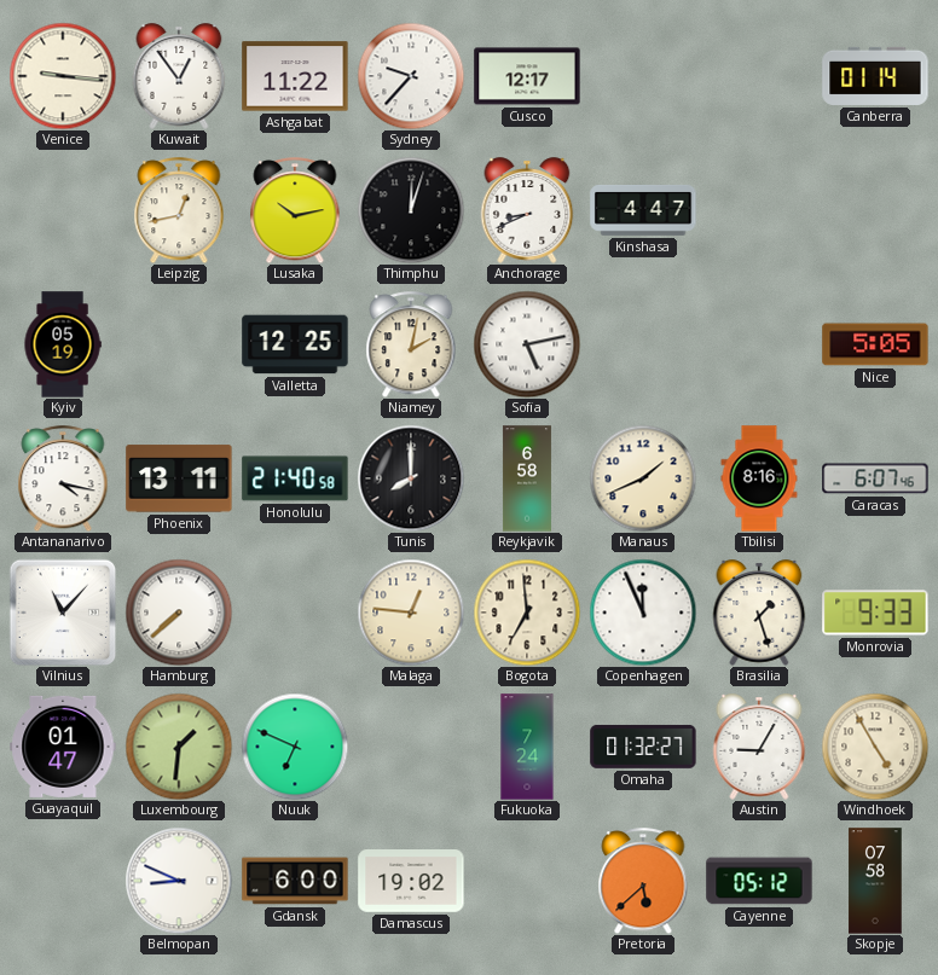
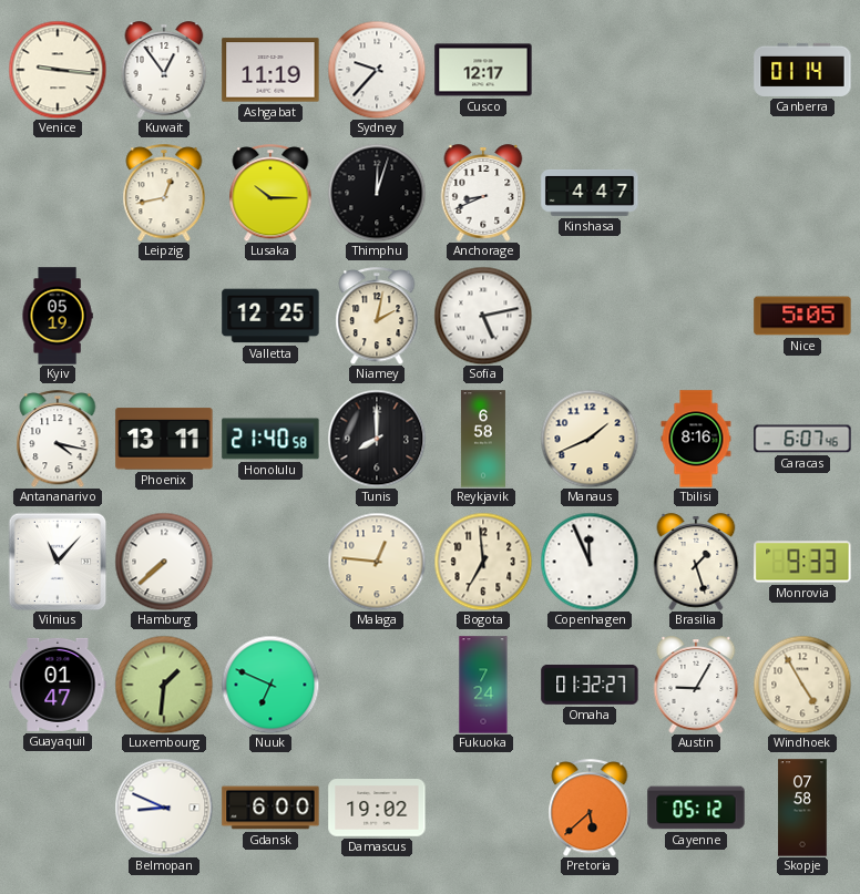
Ashgabat: 11:22 -> 11:19 (270, 70)
Lusaka: 10:13 -> 10:15 (270, 193)
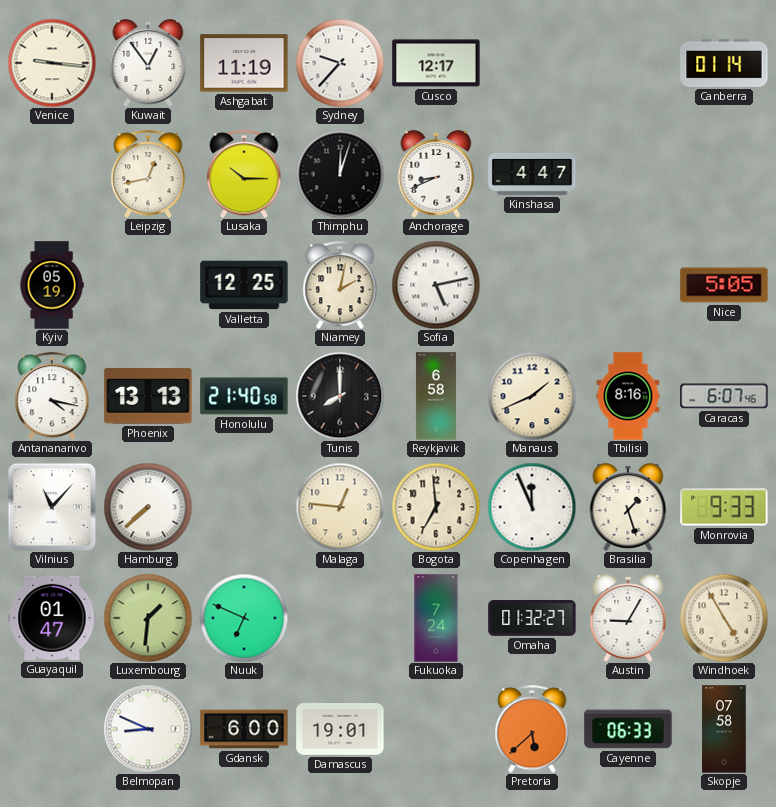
Phoenix: 13:11 -> 13:13 (148, 396)
Damascus: 19:02 -> 19:01 (340, 730)
Cayenne: 05:12 -> 06:33 (628, 729)
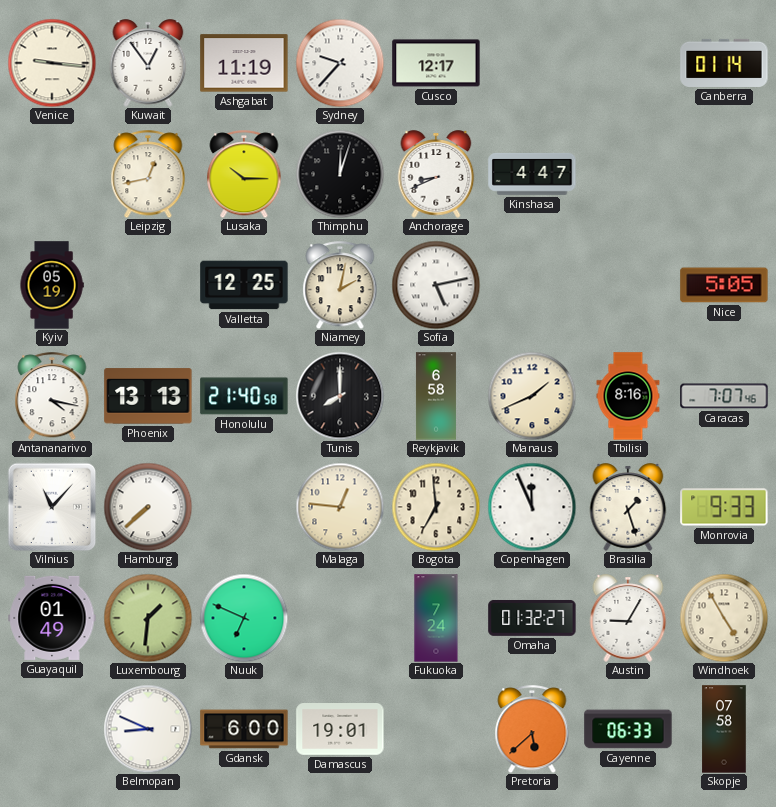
Caracas: 6:07 -> 7:07 (724, 396)
Guayaquil: 01:47 -> 01:49 (52, 618)
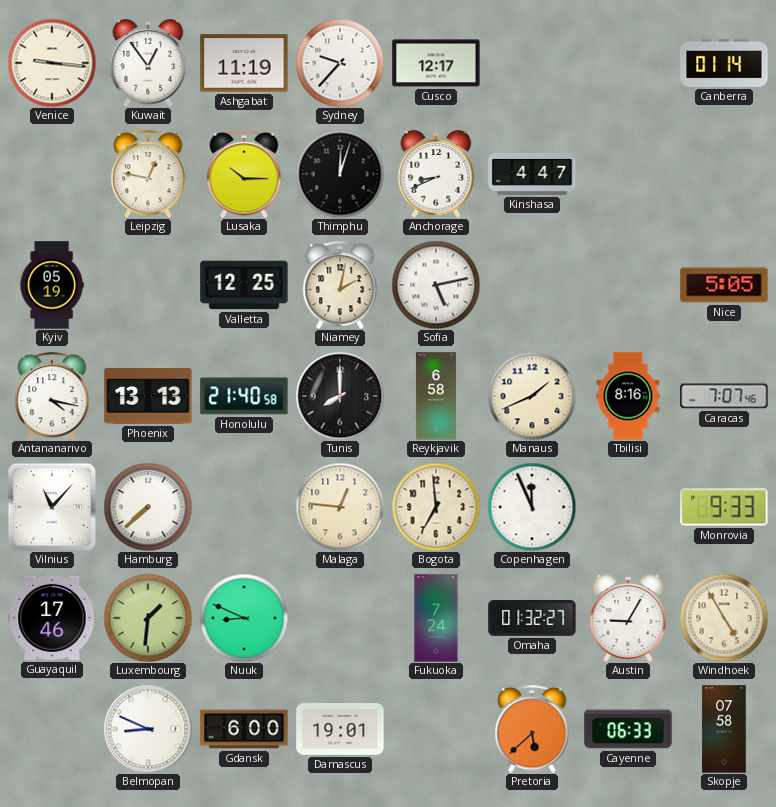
Leipzig: 12:43 -> 12:47 (148, 174)
Brasilia: 1:27 -> none (628, 507)
Guayaquil: 01:49 -> 17:46 (52, 618)
Nuuk: 6:49 -> 8:49 (244, 618)
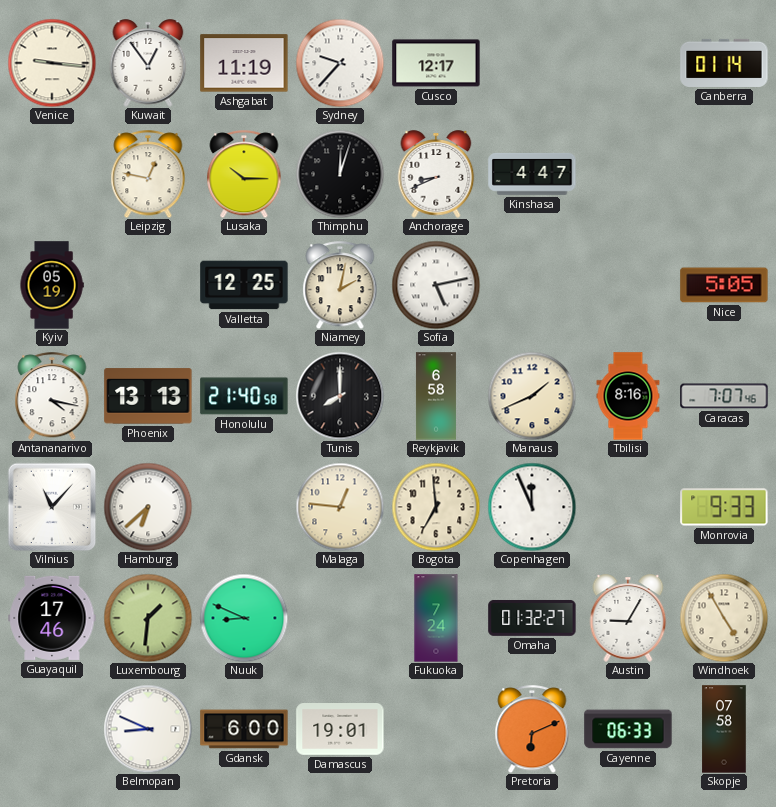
Hamburg: 7:38 -> 6:38 (148, 507)
Pretoria: 5:38 -> 6:11 (532, 729)
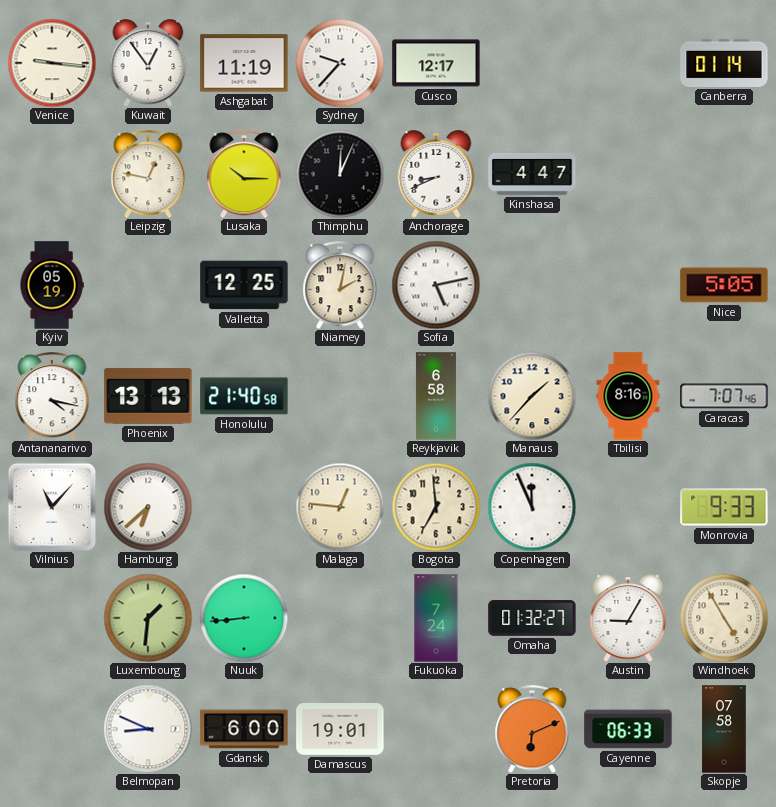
Thimphu: 12:03 -> 12:04 (340, 174)
Tunis: 8:00 -> none (340, 396)
Manaus: 1:41 -> 1:37 (532, 396)
Guayaquil: 17:46 -> none (52, 618)
Nuuk: 8:49 -> 8:44 (244, 618)
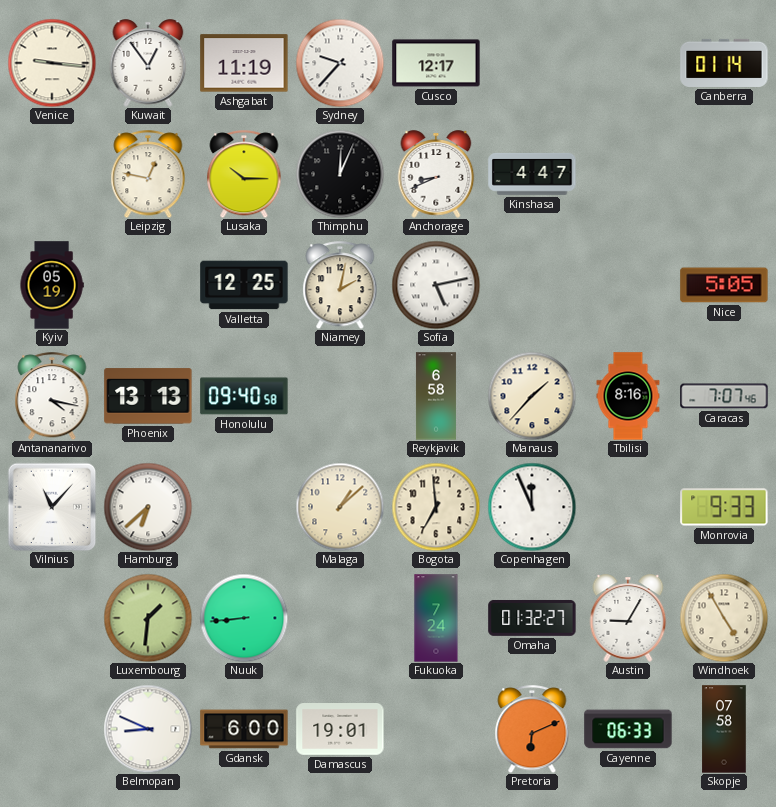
Honolulu: 21:40 -> 09:40 (244, 396)
Malaga: 12:46 -> 1:08 (340, 507)
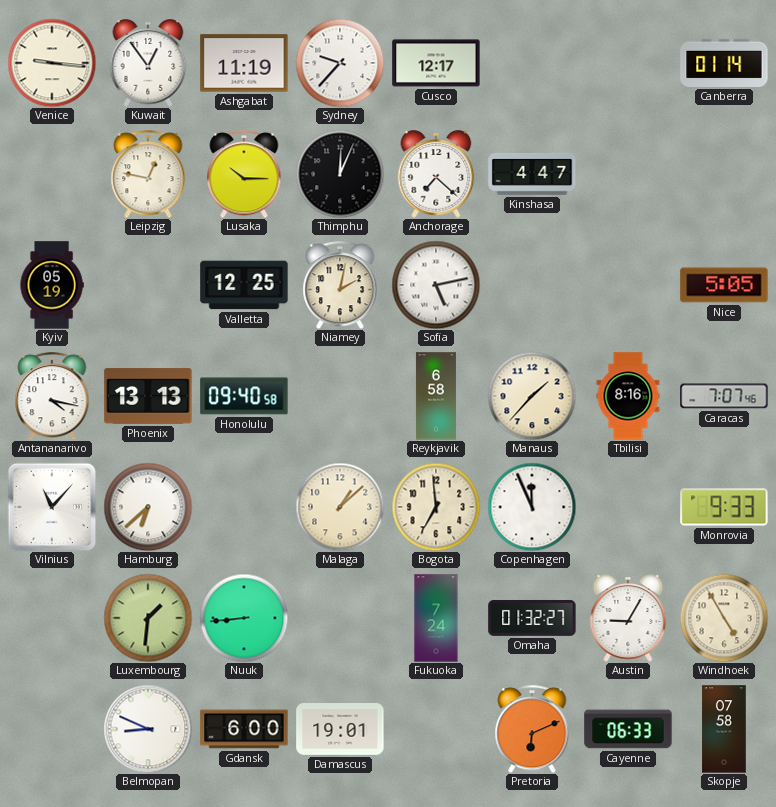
Anchorage: 8:41 -> 7:22 (436, 174)
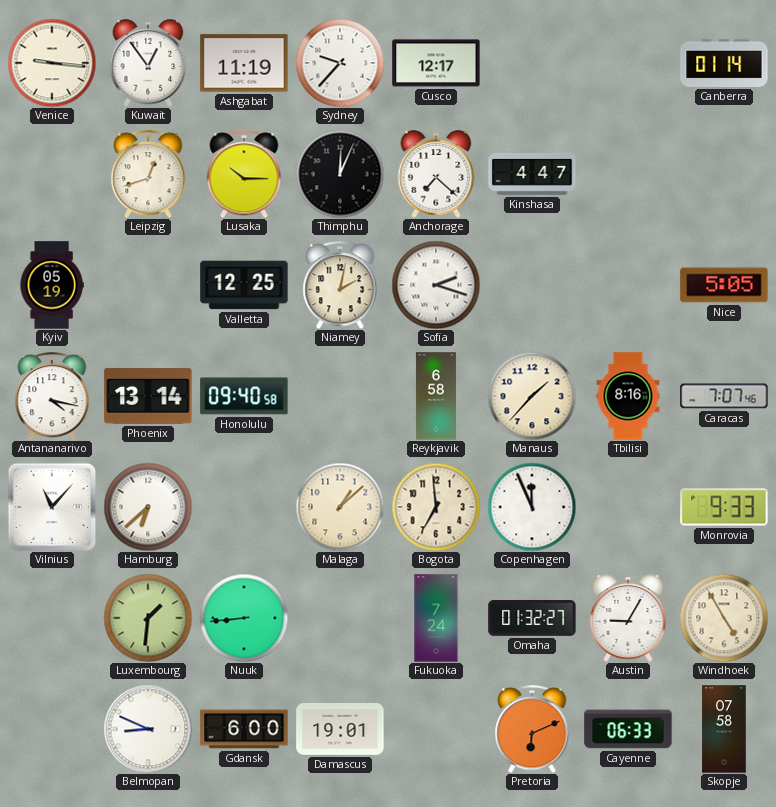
Leipzig: 12:47 -> 12:42 (148, 174)
Sofia: 5:13 -> 2:18 (436, 285)
Phoenix: 13:13 -> 13:14 (148, 396)
